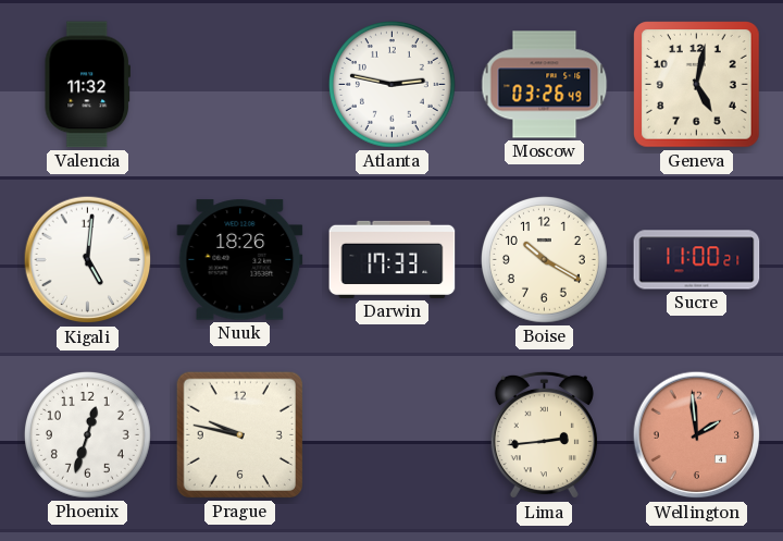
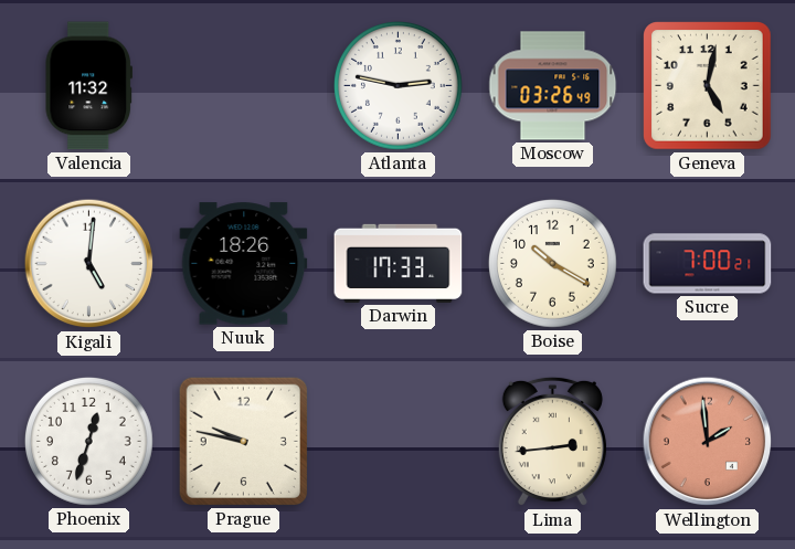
Sucre: 11:00 -> 7:00 (708, 264)
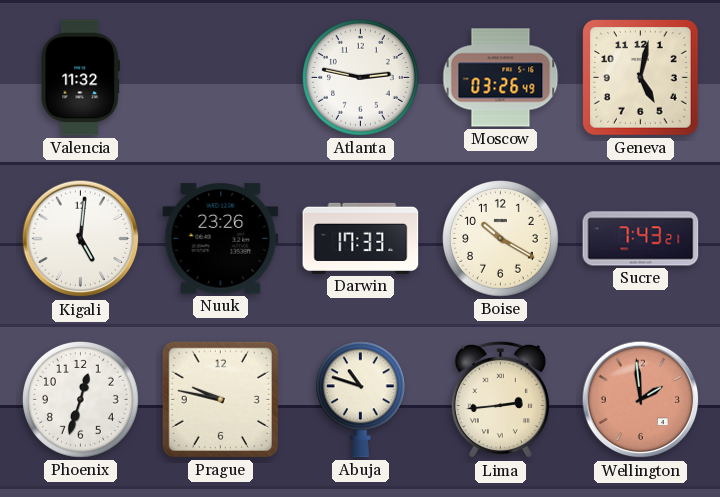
Nuuk: 18:26 -> 23:26 (221, 239)
Sucre: 7:00 -> 7:43 (641, 239)
Abuja: none -> 10:48 (360, 400)
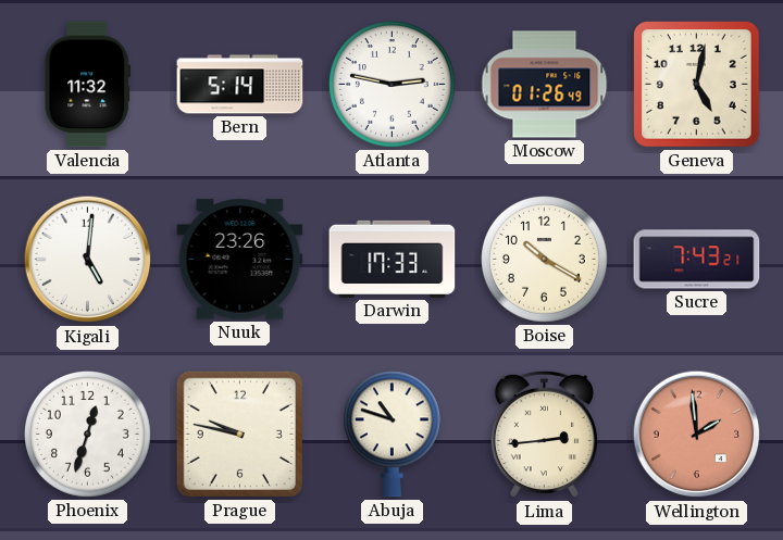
Bern: none -> 5:14 (240, 85)
Moscow: 03:26 -> 01:26 (545, 85)
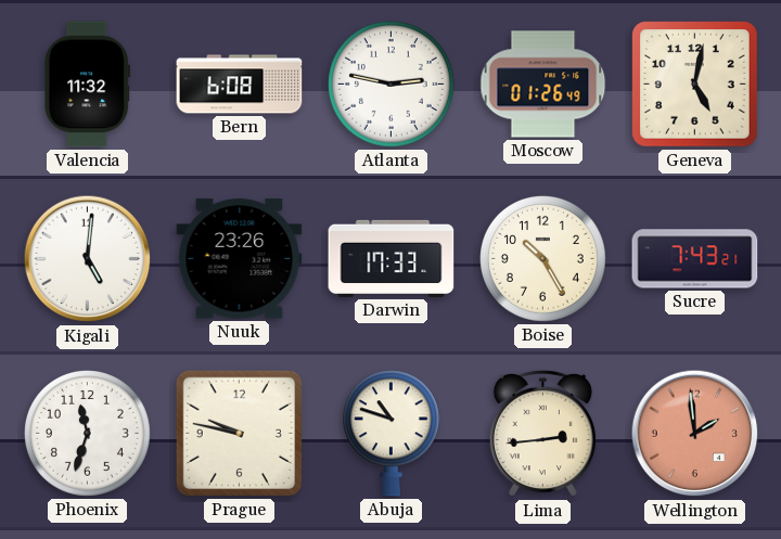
Bern: 5:14 -> 6:08 (240, 85)
Boise: 10:20 -> 10:25 (542, 258)
Phoenix: 12:33 -> 11:33 (87, 433)
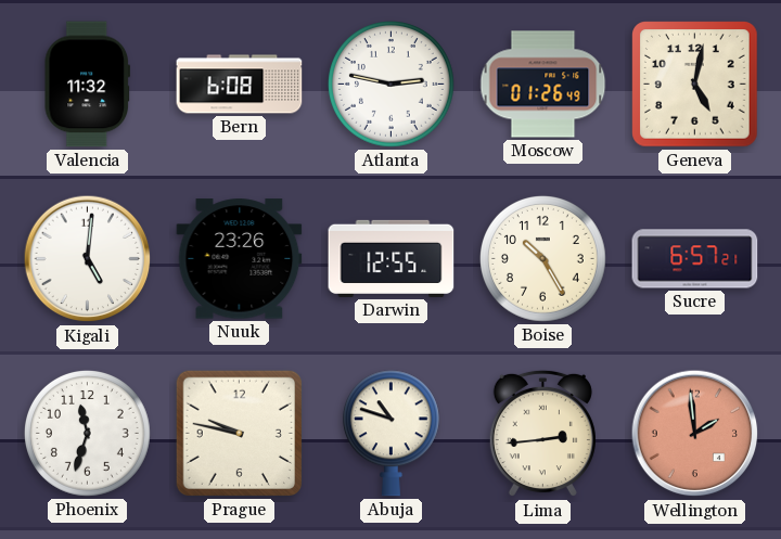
Darwin: 17:33 -> 12:55 (392, 258)
Sucre: 7:43 -> 6:57 (695, 259)
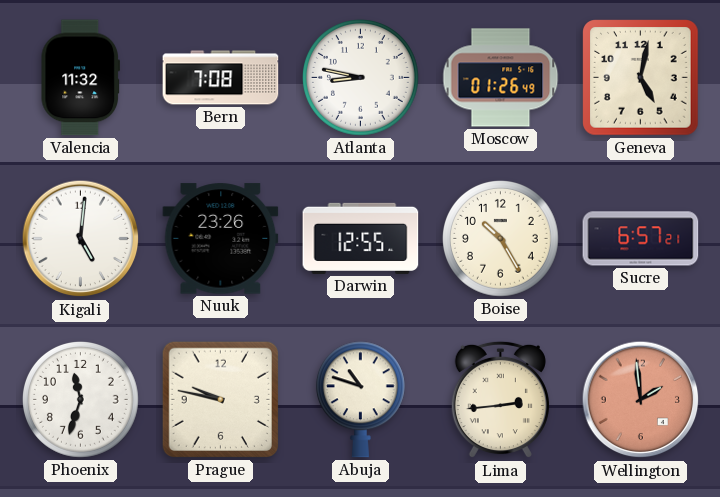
Bern: 6:08 -> 7:08 (221, 78)
Atlanta: 2:47 -> 8:47 (360, 77)
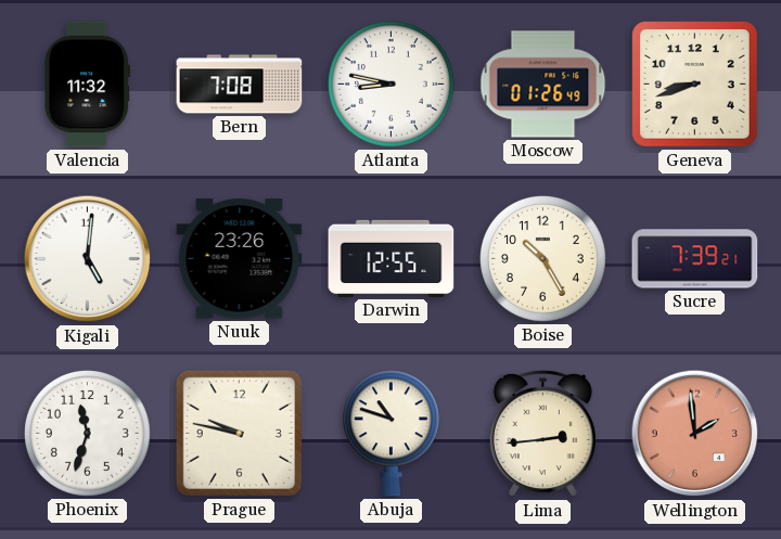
Geneva: 5:02 -> 8:42 (695, 85)
Sucre: 6:57 -> 7:39 (695, 259)
